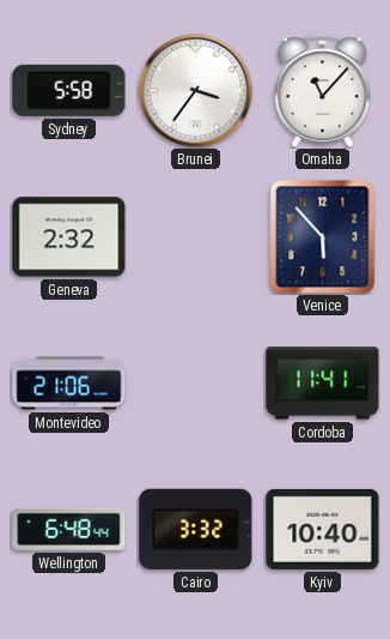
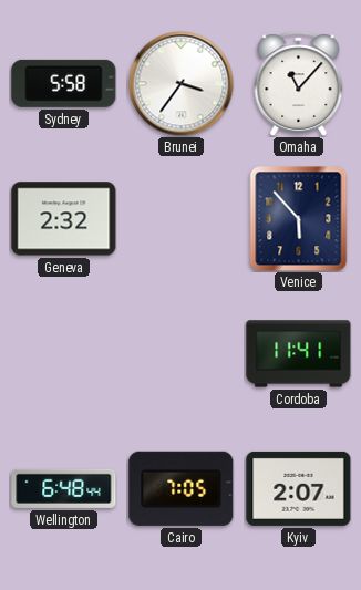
Montevideo: 21:06 -> none (69, 384)
Cairo: 3:32 -> 7:05 (182, 488)
Kyiv: 10:40 -> 2:07 (299, 488)
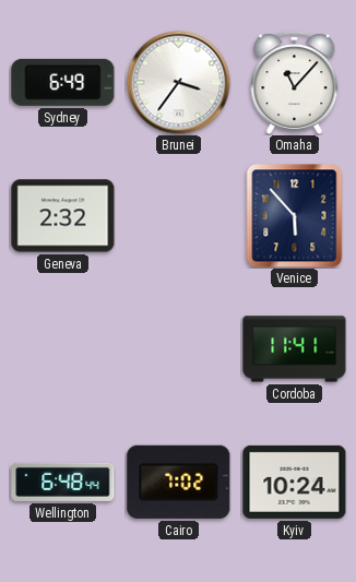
Sydney: 5:58 -> 6:49 (63, 82)
Cairo: 7:05 -> 7:02 (179, 482)
Kyiv: 2:07 -> 10:24 (295, 482)
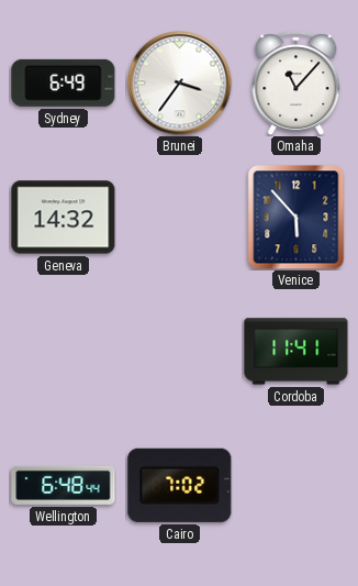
Geneva: 2:32 -> 14:32 (64, 218)
Kyiv: 10:24 -> none (295, 482)
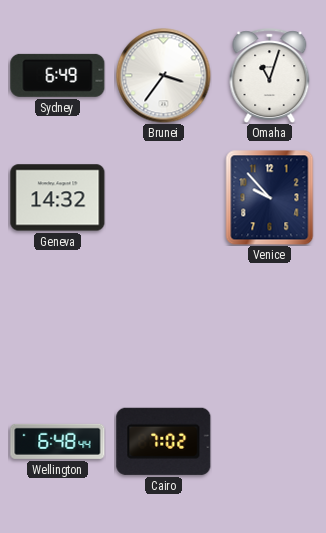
Omaha: 11:07 -> 11:03 (270, 75)
Venice: 5:53 -> 9:53 (270, 197)
Cordoba: 11:41 -> none (297, 352)
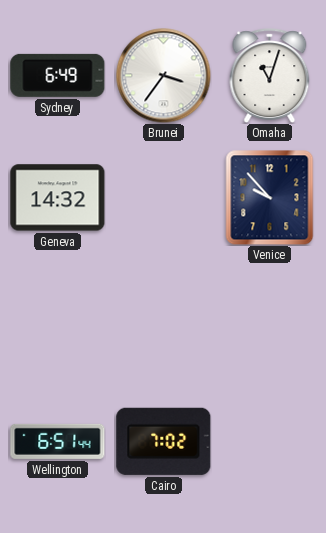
Wellington: 6:48 -> 6:51 (58, 441)
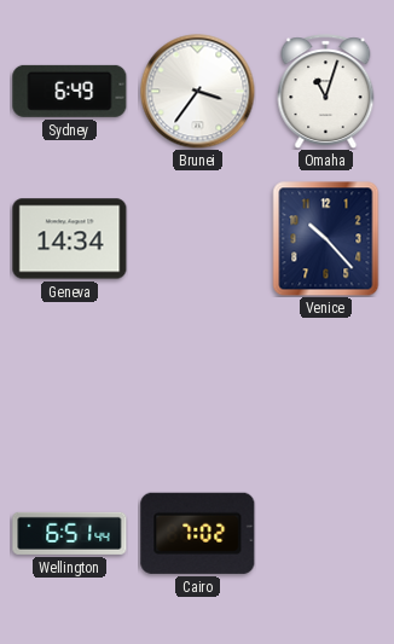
Geneva: 14:32 -> 14:34 (70, 239)
Venice: 9:53 -> 10:23 (326, 238)
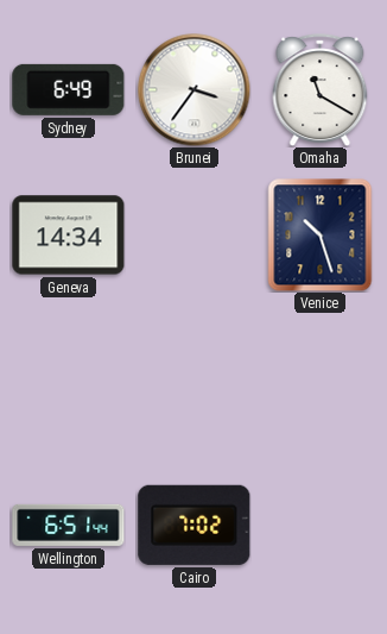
Omaha: 11:03 -> 11:20 (321, 89)
Venice: 10:23 -> 10:27 (321, 234)
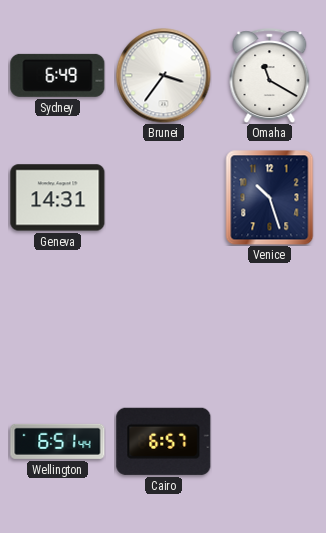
Geneva: 14:34 -> 14:31 (58, 198)
Cairo: 7:02 -> 6:57 (164, 441)
